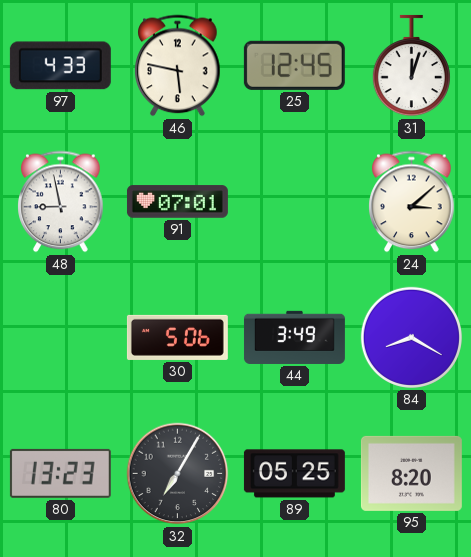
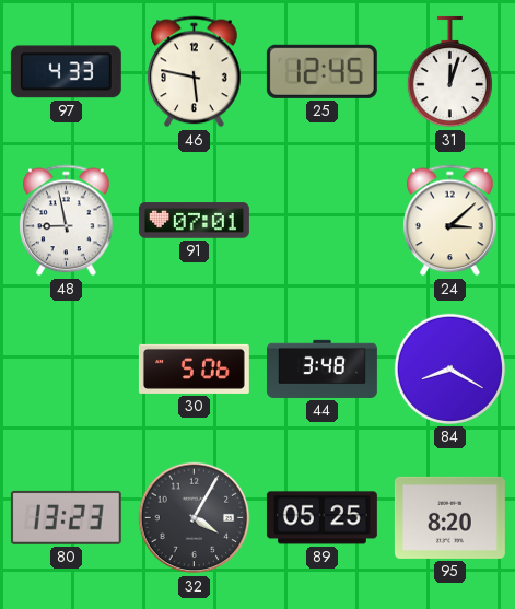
44: 3:49 -> 3:48 (321, 368)
32: 7:05 -> 4:05 (195, 518)
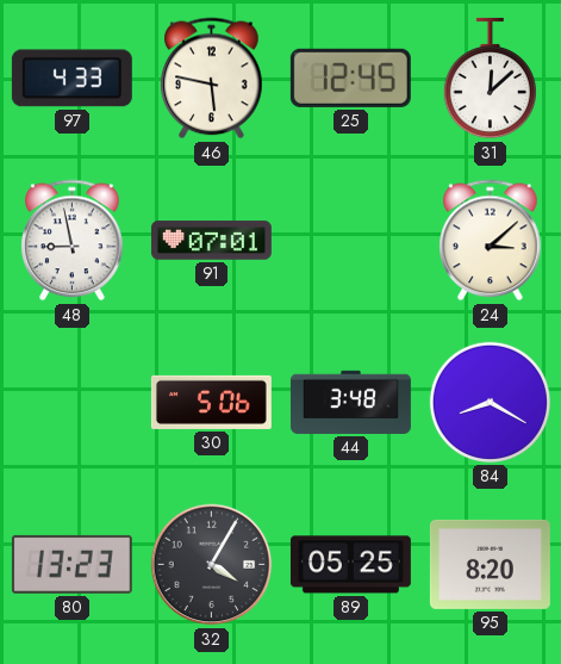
31: 12:03 -> 12:08 (490, 79)
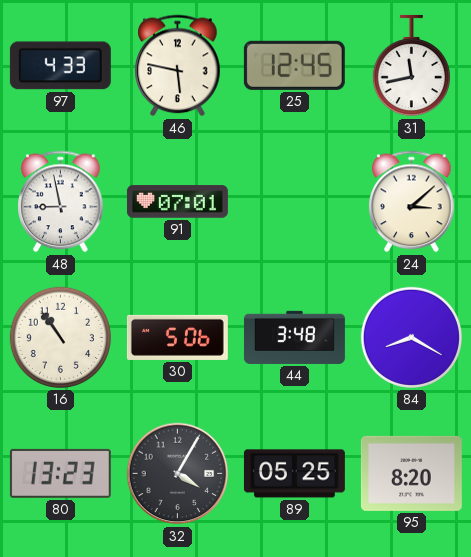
31: 12:08 -> 11:43 (411, 66)
16: none -> 10:54 (60, 337)
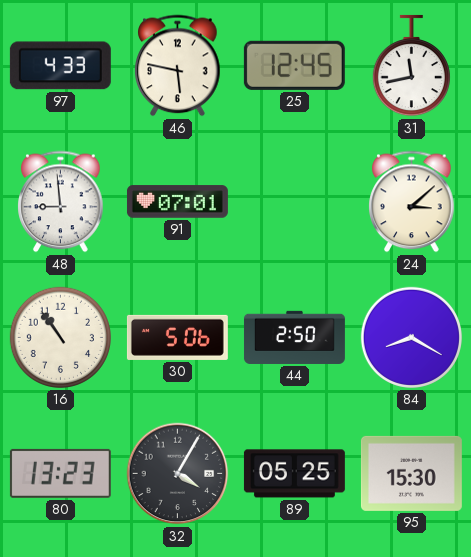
48: 8:58 -> 8:59 (61, 202)
44: 3:48 -> 2:50 (294, 337)
95: 8:20 -> 15:30 (411, 473)
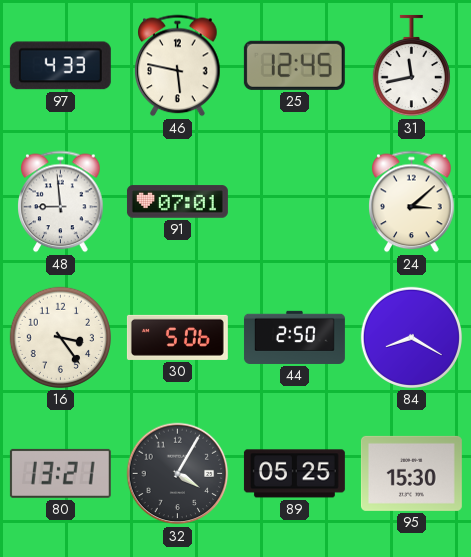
16: 10:54 -> 3:24 (60, 337)
80: 13:23 -> 13:21 (60, 473)
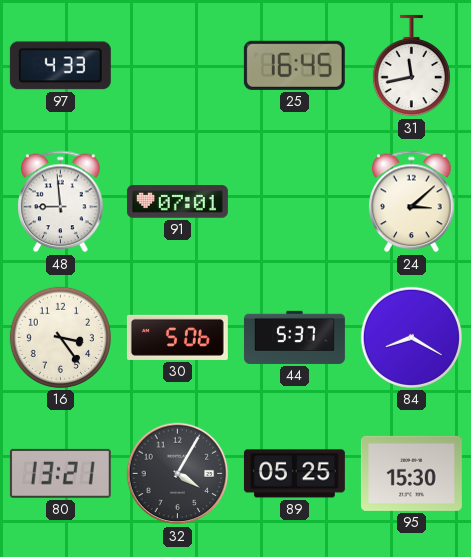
46: 5:47 -> none (178, 66)
25: 12:45 -> 16:45 (294, 65)
44: 2:50 -> 5:37 (294, 337)
